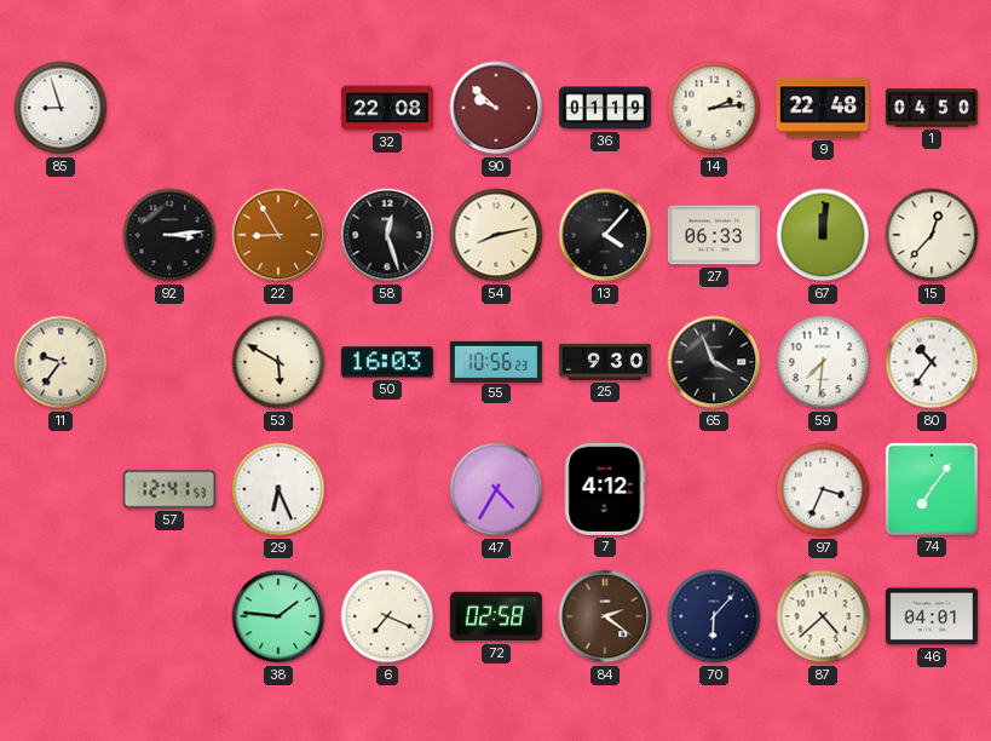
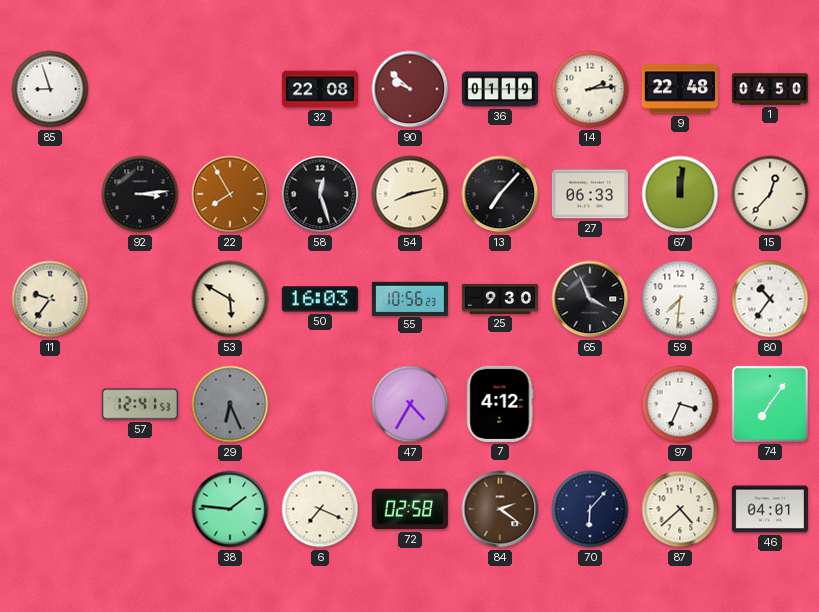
22: 8:55 -> 7:55 (230, 194)
13: 4:07 -> 7:07 (500, 194)
29 dial: white -> grey (230, 404)
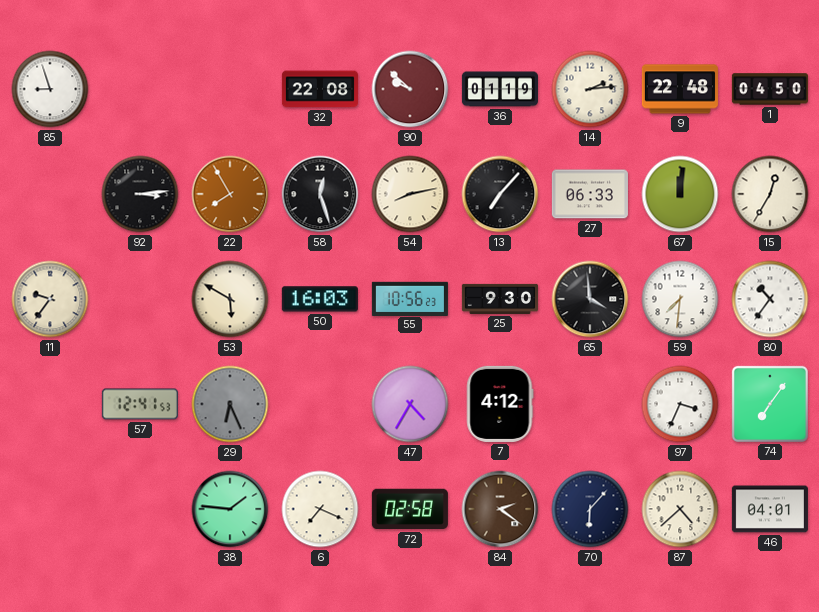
15: 12:37 -> 12:35 (770, 194)
65: 3:56 -> 3:59 (590, 299)
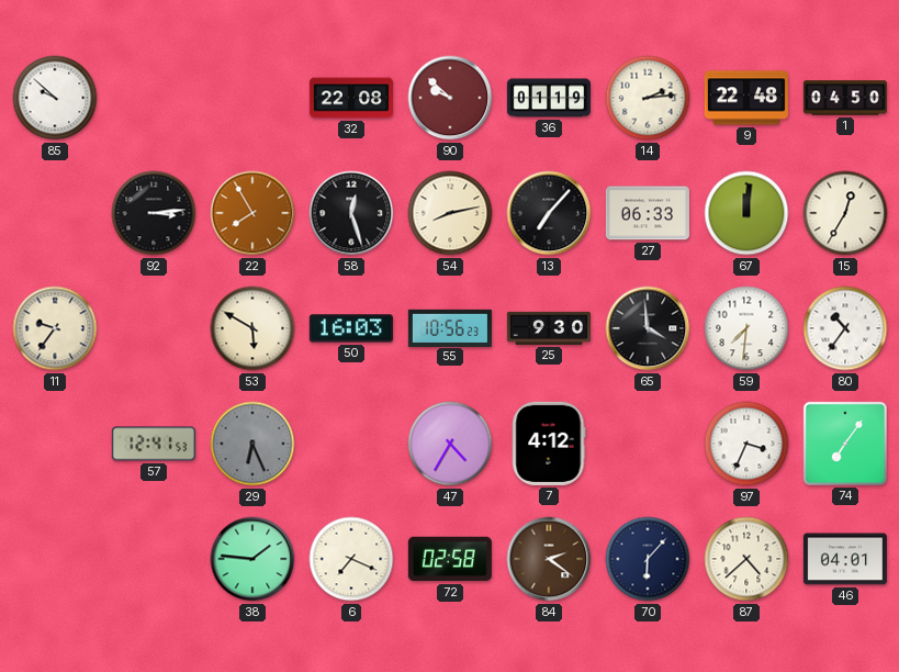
85: 8:57 -> 9:52 (55, 98)
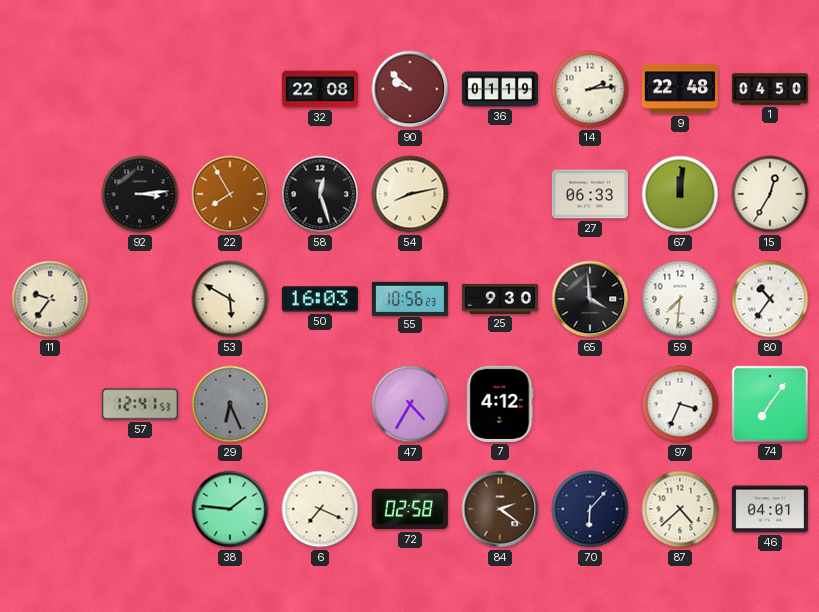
85: 9:52 -> none (55, 98)
13: 7:07 -> none (549, 213)
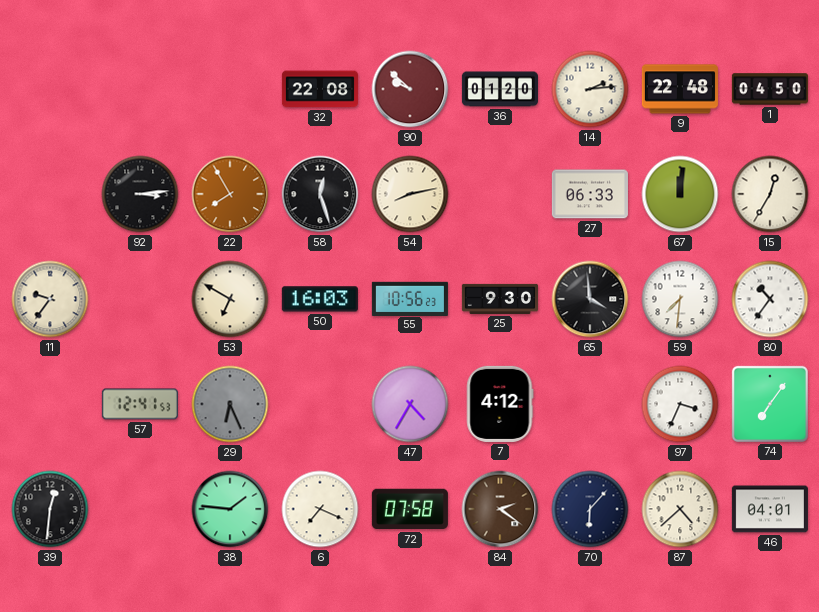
36: 01:19 -> 01:20 (500, 89)
53: 5:50 -> 6:50 (230, 299)
39: none -> 12:31 (50, 509)
72: 02:58 -> 07:58 (410, 509)
